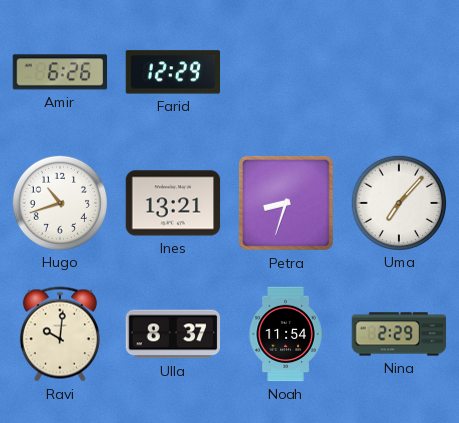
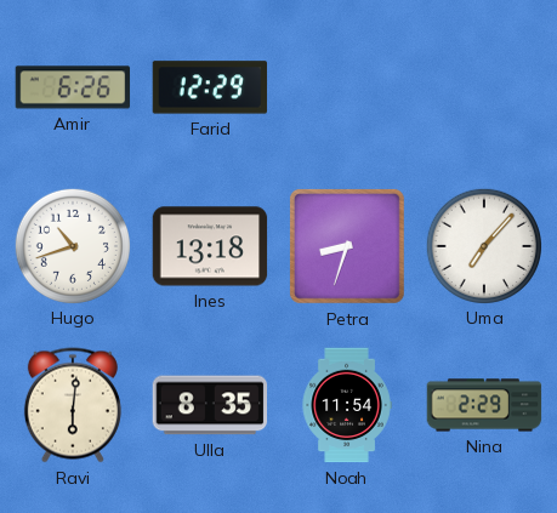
Ines: 13:21 -> 13:18 (210, 246)
Ravi: 10:01 -> 6:01 (73, 405)
Ulla: 8:37 -> 8:35 (210, 405)
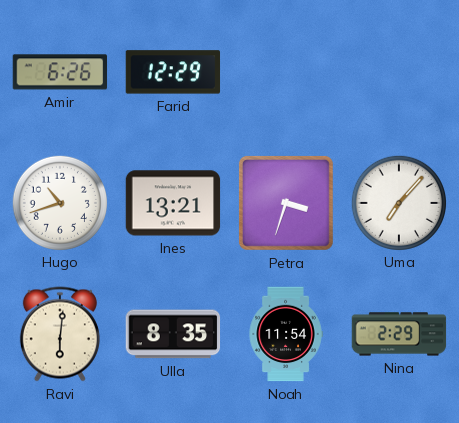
Ines: 13:18 -> 13:21 (173, 203)
Petra: 8:33 -> 3:33 (286, 203)
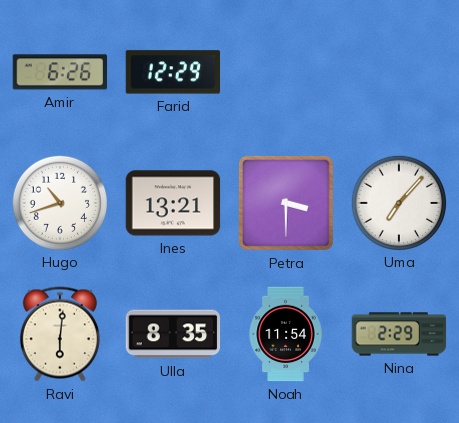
Petra: 3:33 -> 3:30 (286, 203)
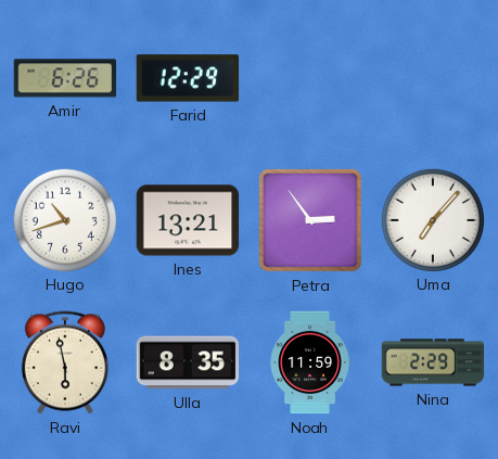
Petra: 3:30 -> 2:54 (310, 220)
Ravi: 6:01 -> 5:58 (65, 362)
Noah: 11:54 -> 11:59 (310, 362)
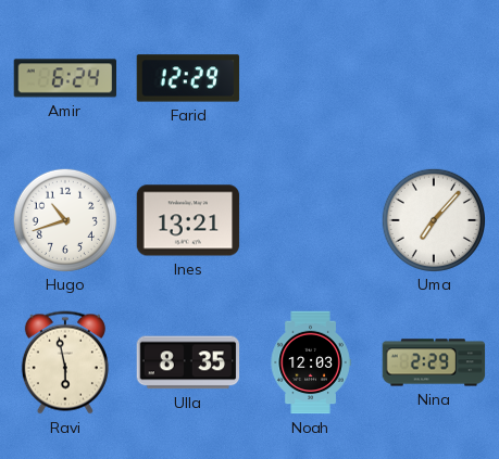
Amir: 6:26 -> 6:24 (65, 78)
Petra: 2:54 -> none (310, 220)
Noah: 11:59 -> 12:03 (311, 362)
